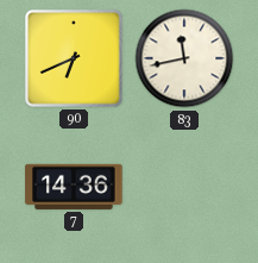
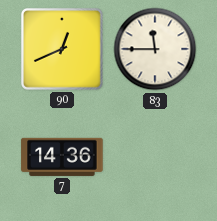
90: 6:41 -> 12:41 (62, 49)
83: 11:43 -> 11:45 (155, 49)
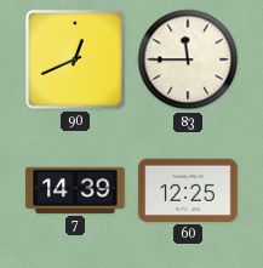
7: 14:36 -> 14:39 (75, 190)
60: none -> 12:25 (188, 190)
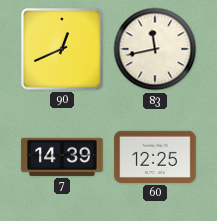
83: 11:45 -> 11:43 (155, 49)
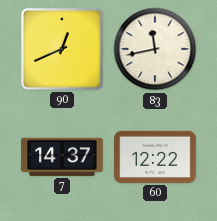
7: 14:39 -> 14:37 (62, 157)
60: 12:25 -> 12:22 (155, 157)
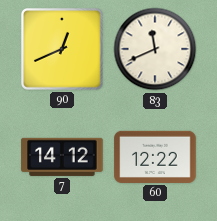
83: 11:43 -> 11:41 (155, 49)
7: 14:37 -> 14:12 (62, 157)
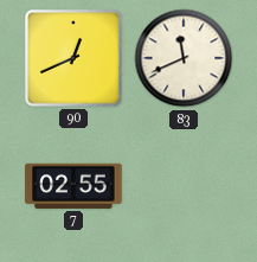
7: 14:12 -> 02:55 (73, 186)
60: 12:22 -> none (155, 157)
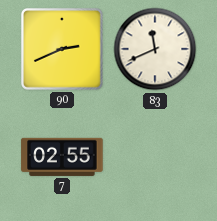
90: 12:41 -> 2:41 (62, 49)
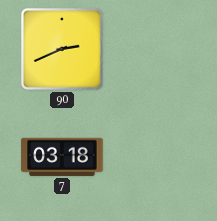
83: 11:41 -> none (155, 49)
7: 02:55 -> 03:18 (62, 157)
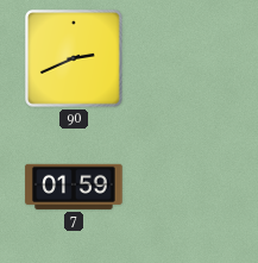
7: 03:18 -> 01:59 (74, 187)
